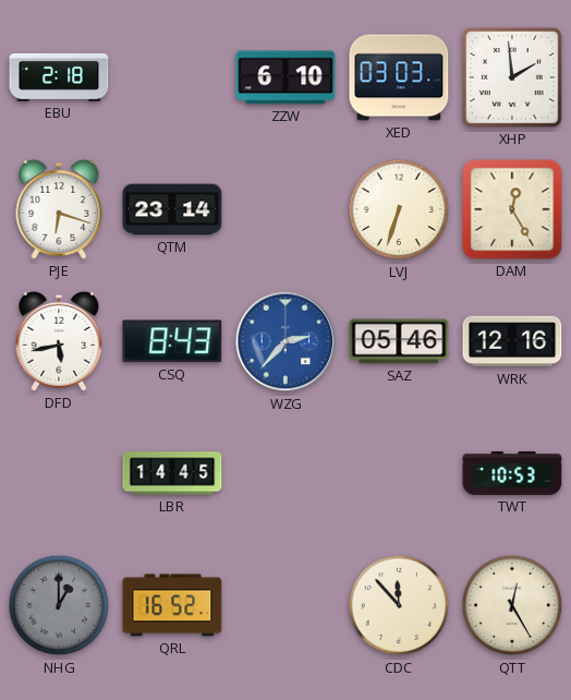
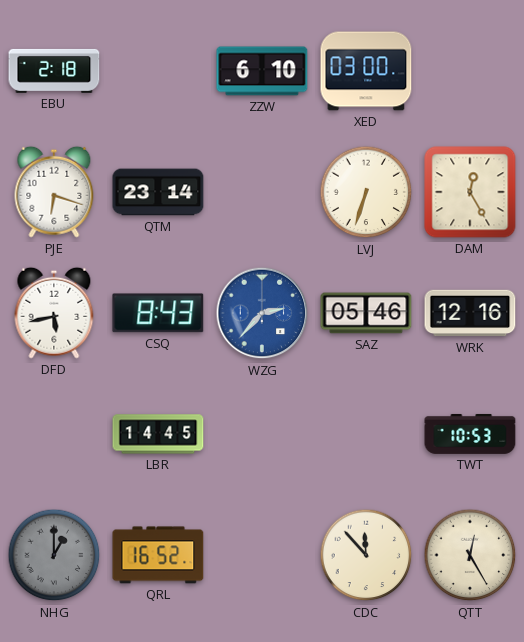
XED: 03:03 -> 03:00 (366, 71)
XHP: 1:59 -> none (513, 79)
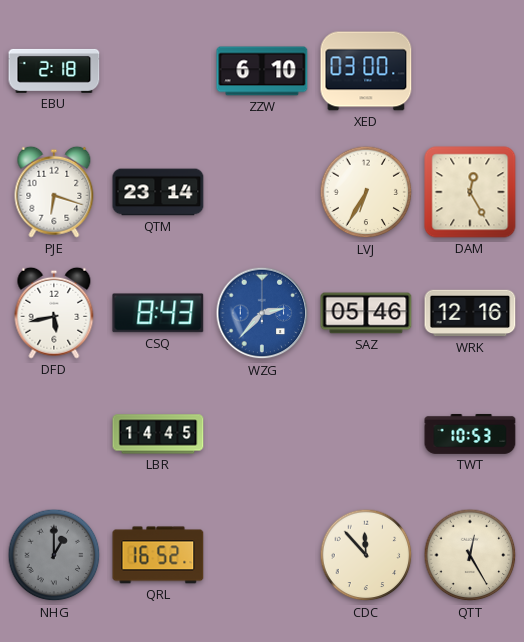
LVJ: 6:33 -> 6:35 (366, 192)
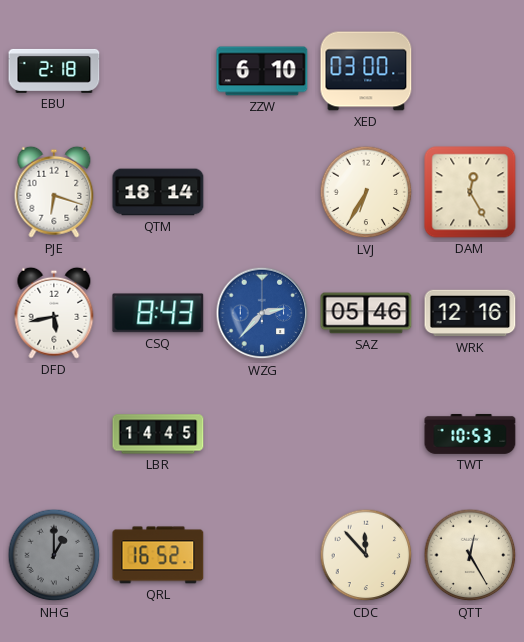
QTM: 23:14 -> 18:14 (158, 192)
